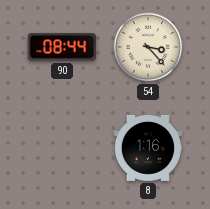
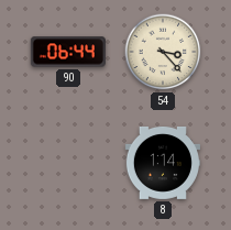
90: 08:44 -> 06:44 (68, 52)
8: 1:16 -> 1:14 (162, 163)
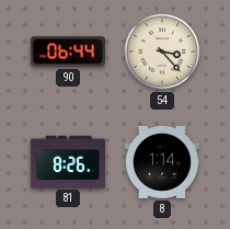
81: none -> 8:26 (68, 161)
